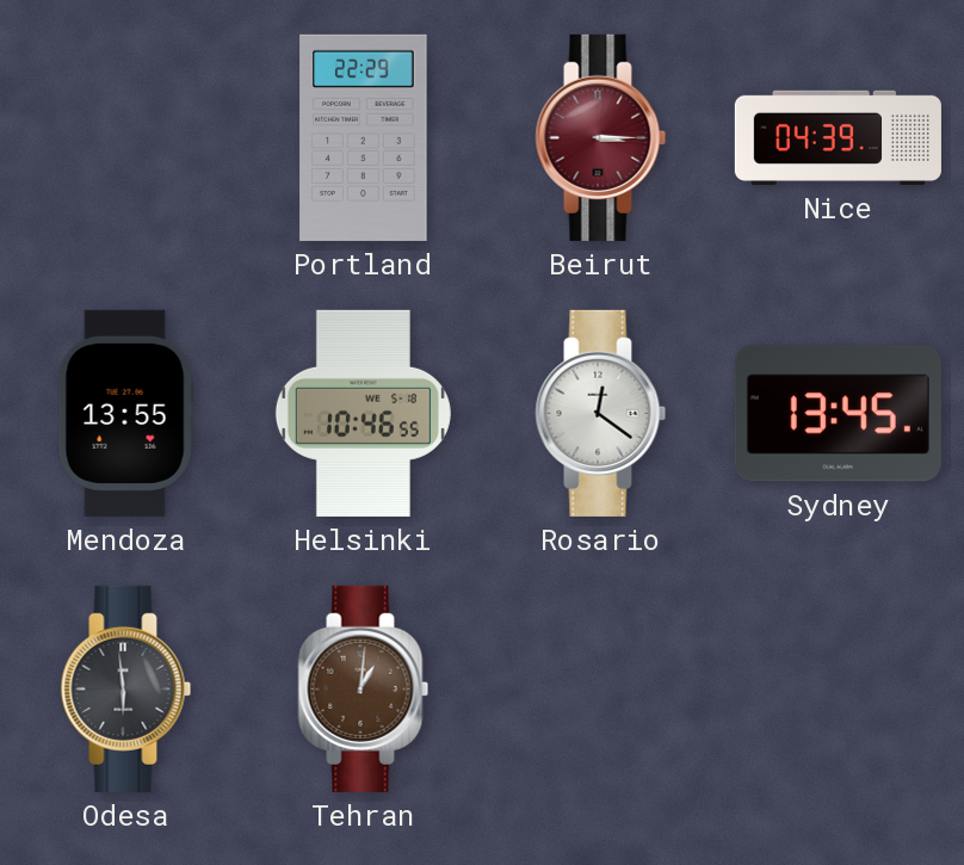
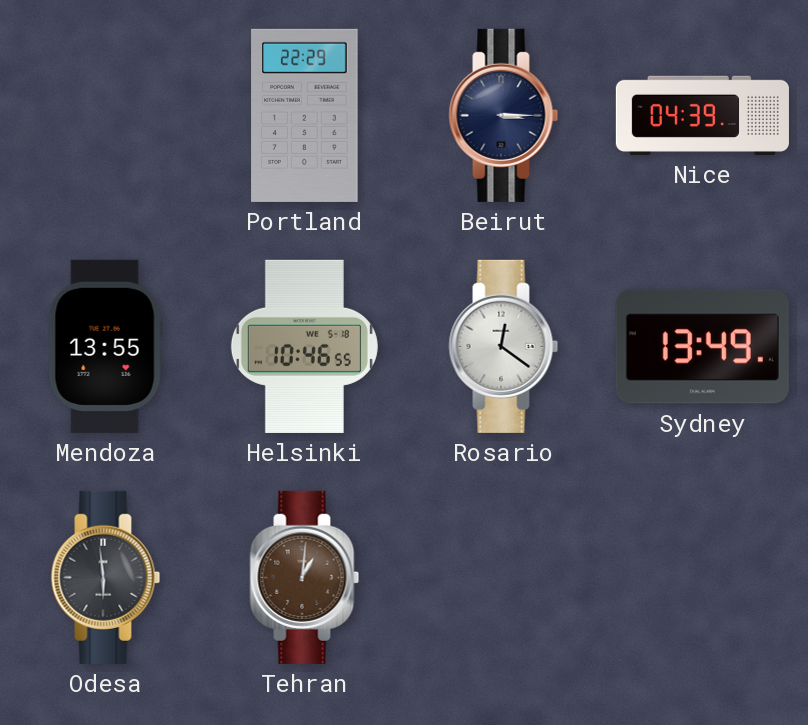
Beirut dial: burgundy -> navy (504, 115)
Sydney: 13:45 -> 13:49 (702, 347)
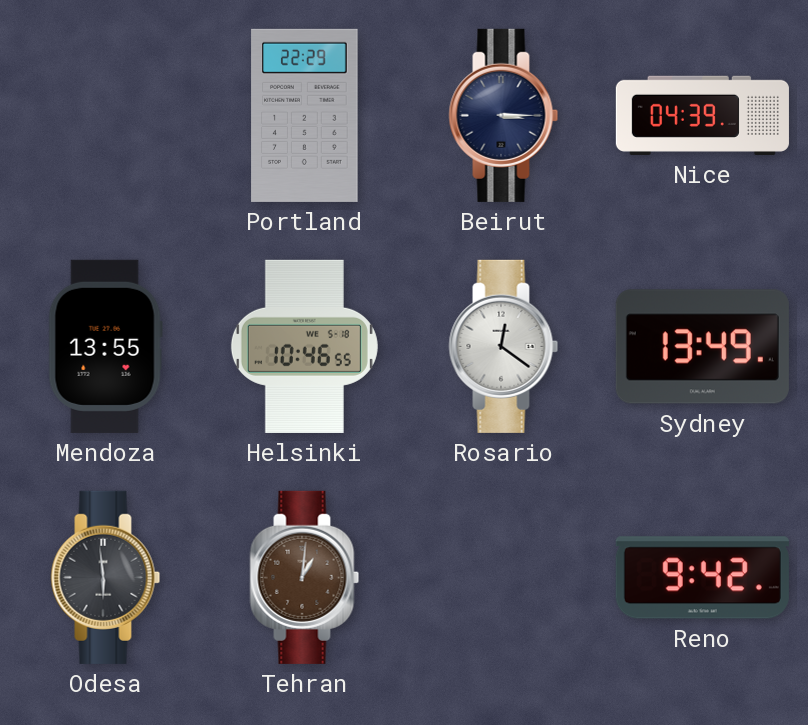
Reno: none -> 9:42 (702, 578)
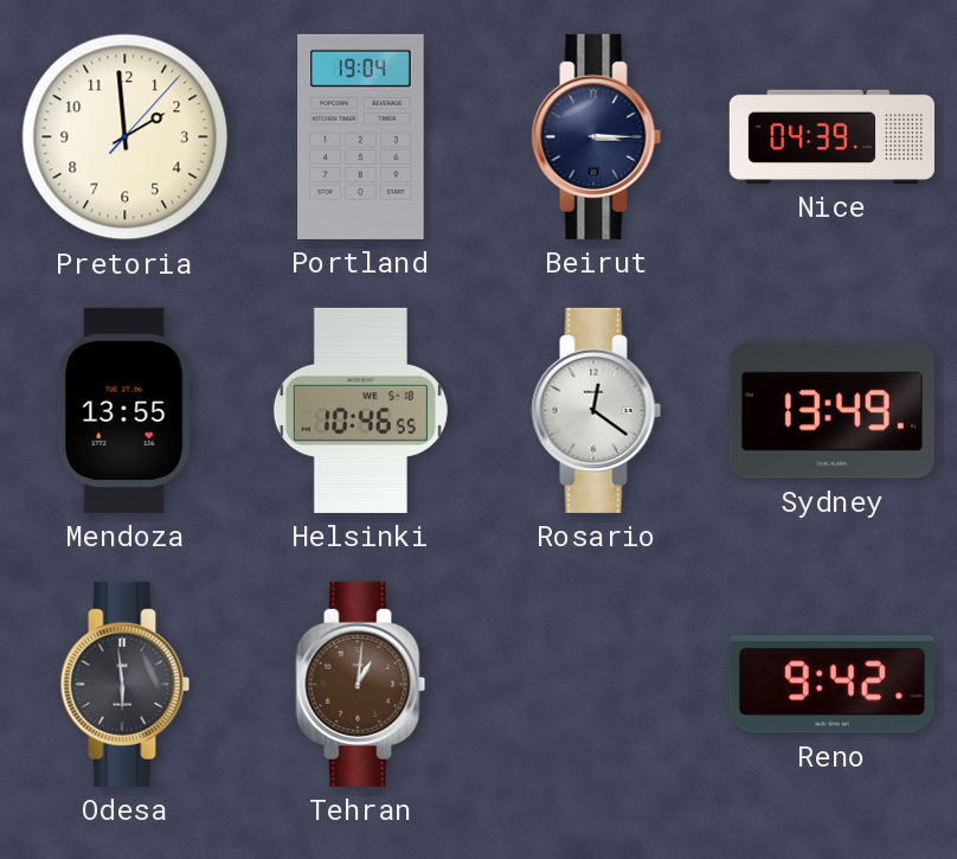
Pretoria: none -> 1:59 (126, 137)
Portland: 22:29 -> 19:04 (361, 136)
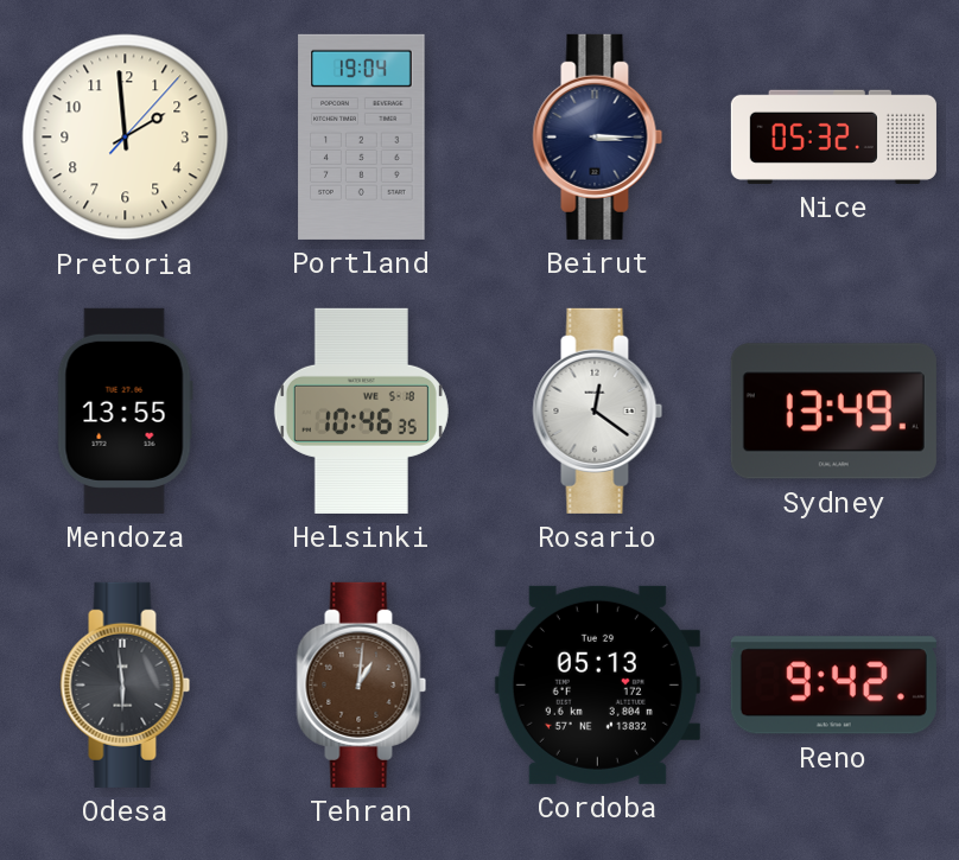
Nice: 04:39 -> 05:32 (833, 136)
Helsinki: 10:46:55 -> 10:46:35 (361, 410)
Cordoba: none -> 05:13 (597, 684)
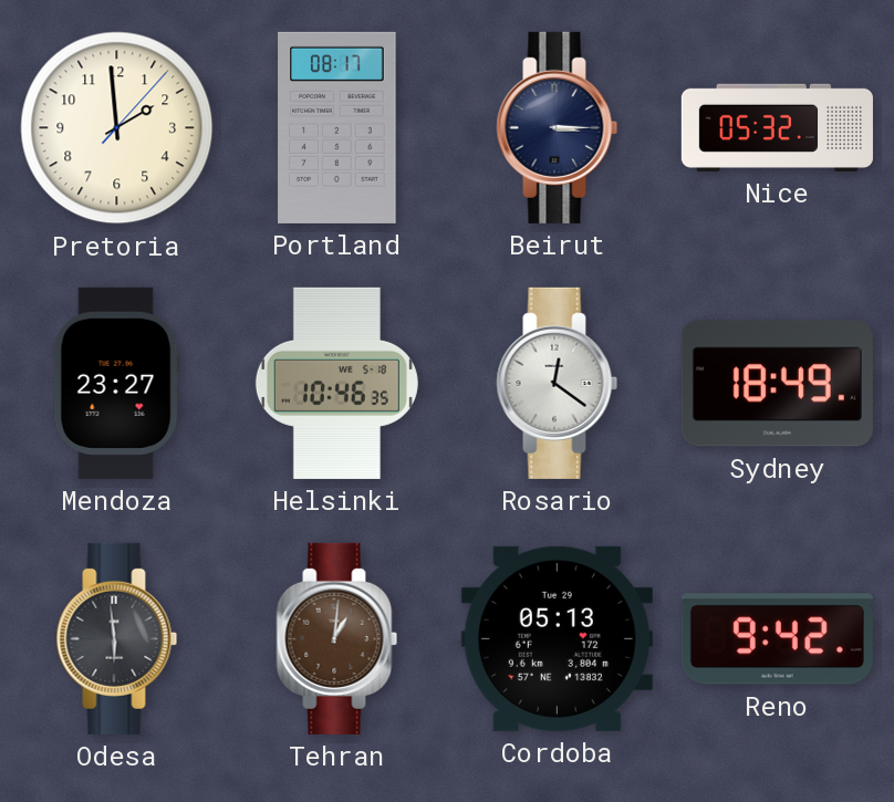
Portland: 19:04 -> 08:17 (337, 127)
Mendoza: 13:55 -> 23:27 (116, 383)
Sydney: 13:49 -> 18:49 (777, 384)
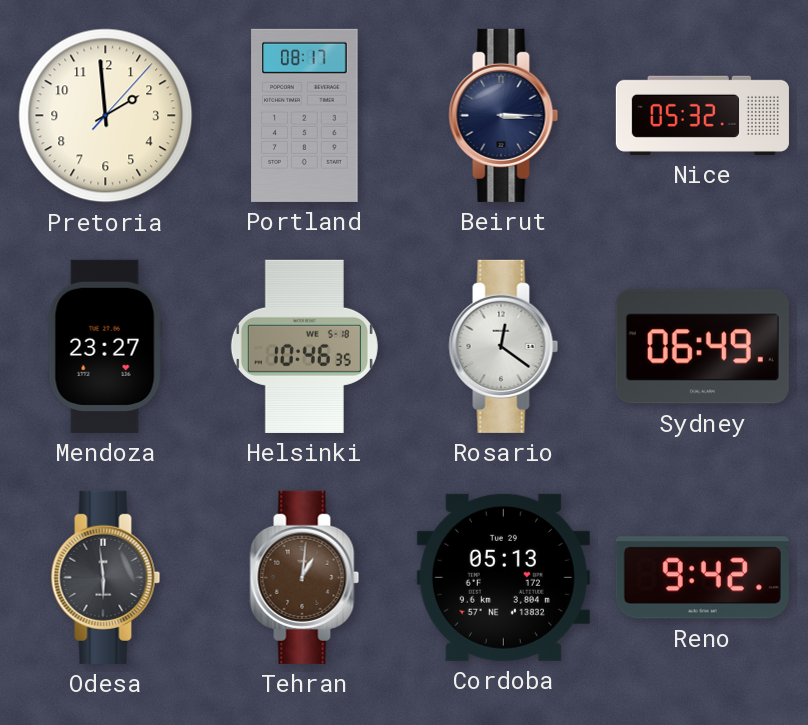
Sydney: 18:49 -> 06:49 (702, 347)
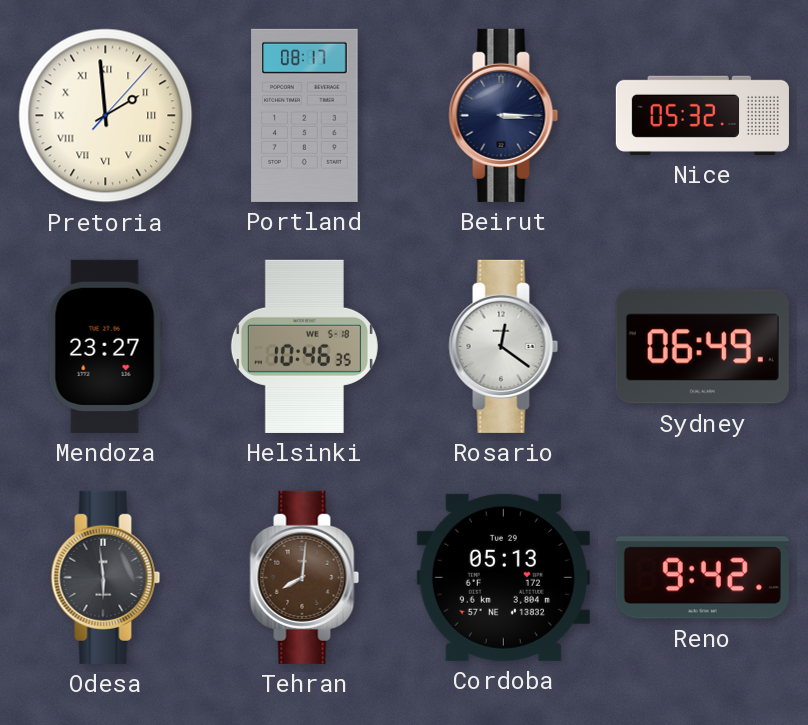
Pretoria numerals: Arabic -> Roman (106, 116)
Tehran: 1:01 -> 8:01 (305, 577)
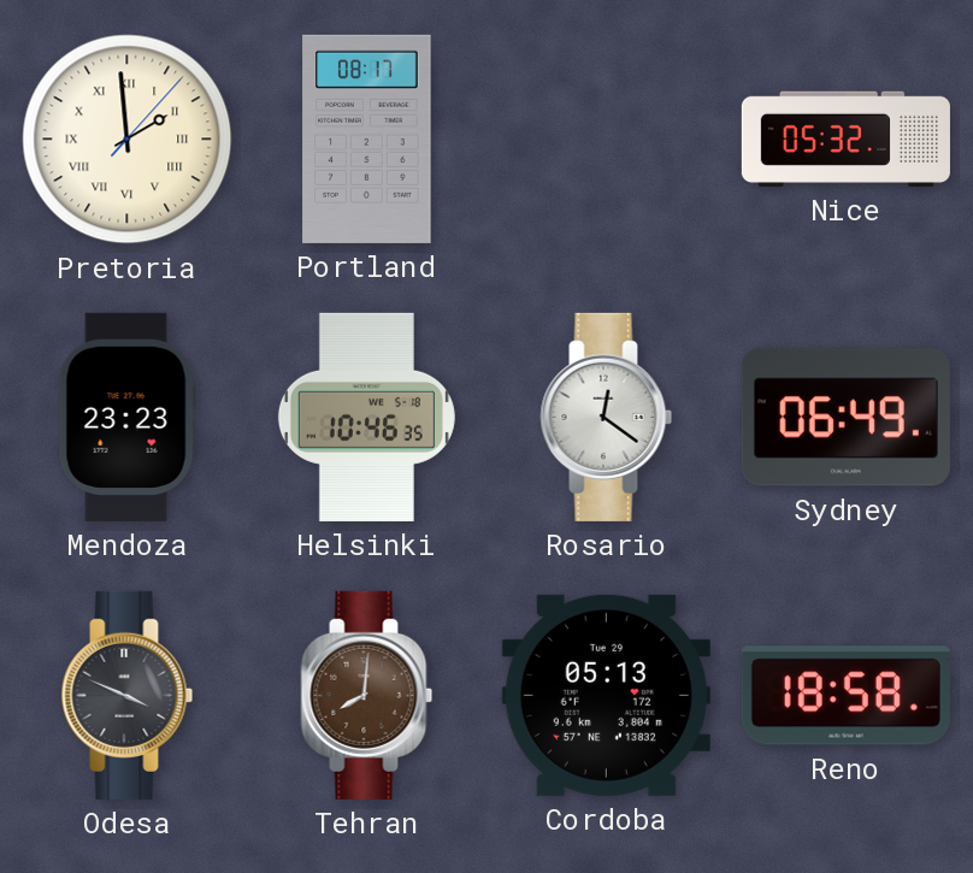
Beirut: 3:15 -> none (504, 115)
Mendoza: 23:27 -> 23:23 (126, 417)
Odesa: 5:59 -> 3:49 (128, 695)
Reno: 9:42 -> 18:58 (845, 696)
